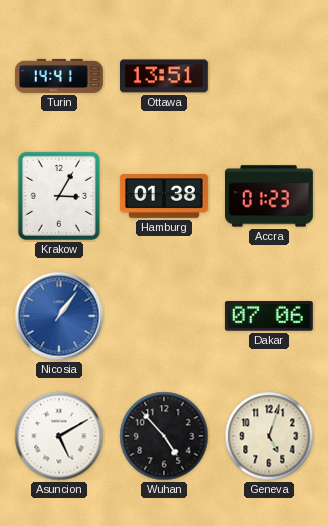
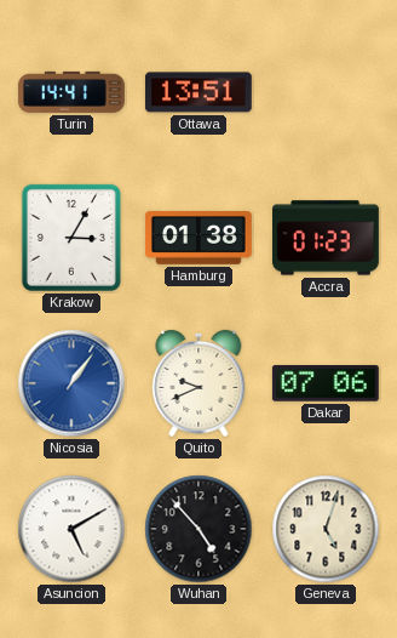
Quito: none -> 9:41 (198, 383)
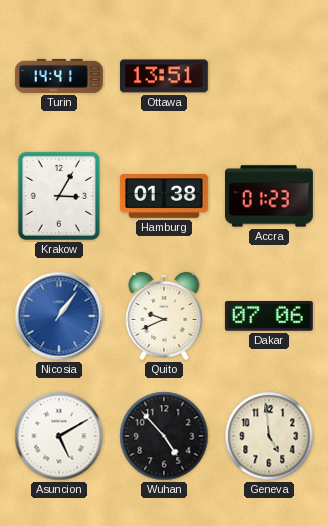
Geneva: 5:03 -> 4:59 (269, 436)
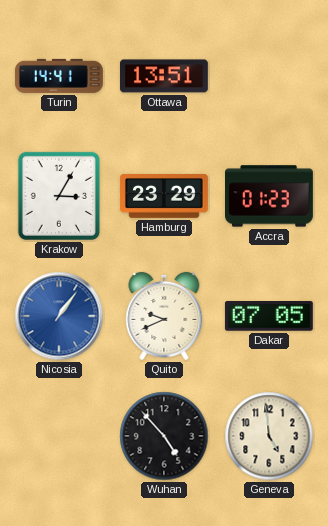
Hamburg: 01:38 -> 23:29 (164, 197)
Dakar: 07:06 -> 07:05 (269, 317)
Asuncion: 5:10 -> none (59, 436)
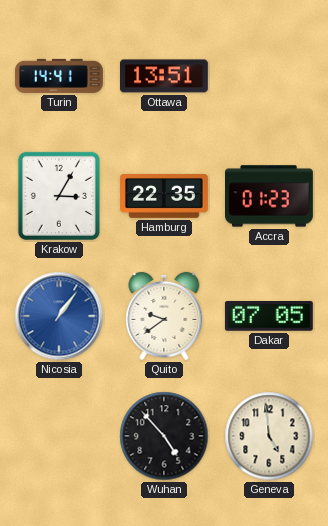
Hamburg: 23:29 -> 22:35 (164, 197)
Quito: 9:41 -> 9:39 (164, 316)
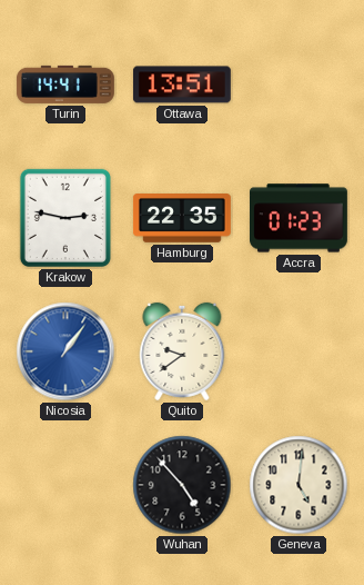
Krakow: 3:05 -> 2:47 (65, 218)
Dakar: 07:05 -> none (269, 317)
Geneva: 4:59 -> 5:01 (299, 485)
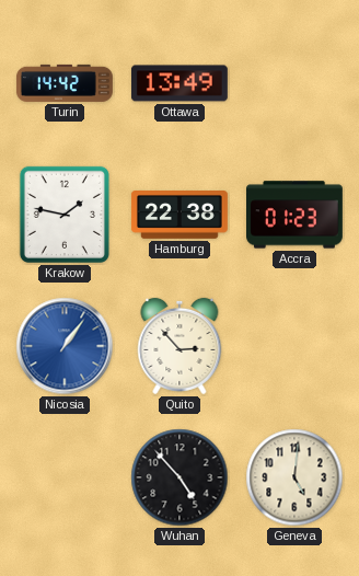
Turin: 14:41 -> 14:42 (65, 83)
Ottawa: 13:51 -> 13:49 (179, 83)
Krakow: 2:47 -> 1:47 (65, 215)
Hamburg: 22:35 -> 22:38 (179, 216)
Quito: 9:39 -> 2:53 (179, 346)
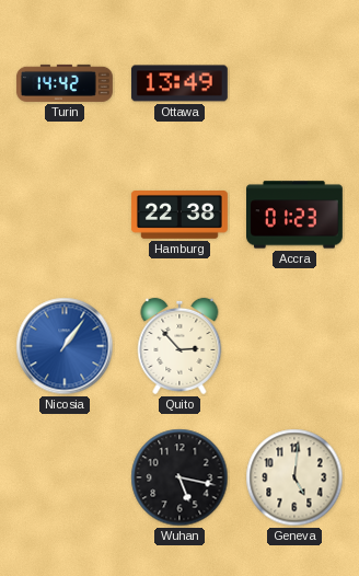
Krakow: 1:47 -> none (65, 215)
Wuhan: 4:53 -> 5:17 (179, 477)
